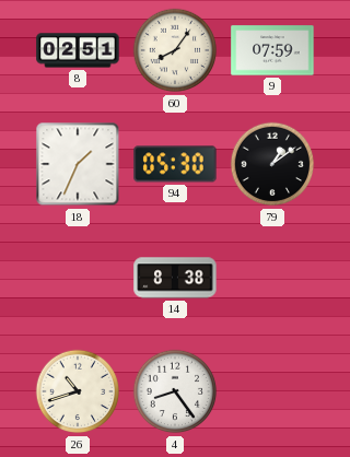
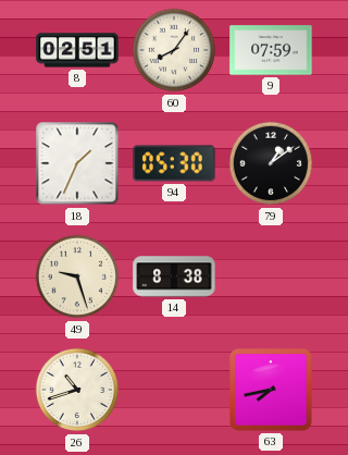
49: none -> 9:27 (77, 276)
4: 8:24 -> none (175, 391)
63: none -> 7:43 (271, 390)
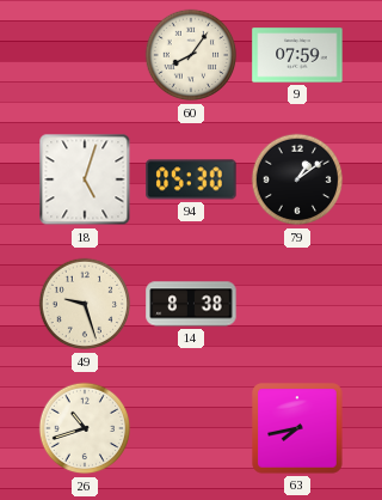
8: 02:51 -> none (77, 50)
18: 1:34 -> 5:03 (85, 179)
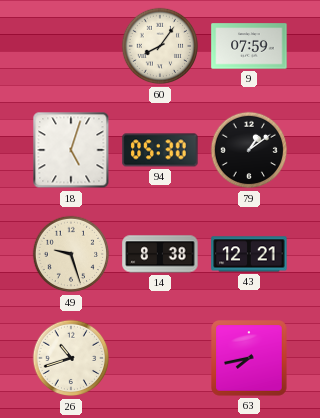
43: none -> 12:21 (249, 254)
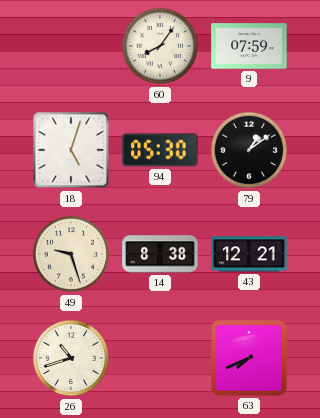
63: 7:43 -> 7:41 (249, 358)
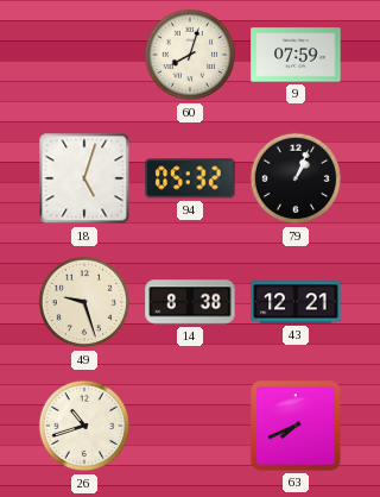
60: 8:06 -> 8:03 (190, 55)
94: 05:30 -> 05:32 (190, 178)
79: 1:09 -> 1:04 (296, 178)
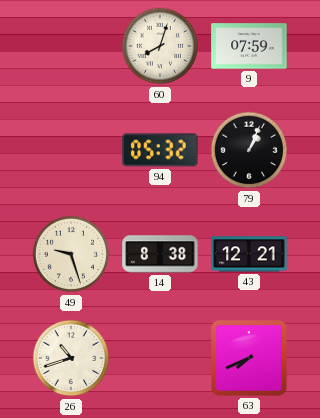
18: 5:03 -> none (84, 178)
